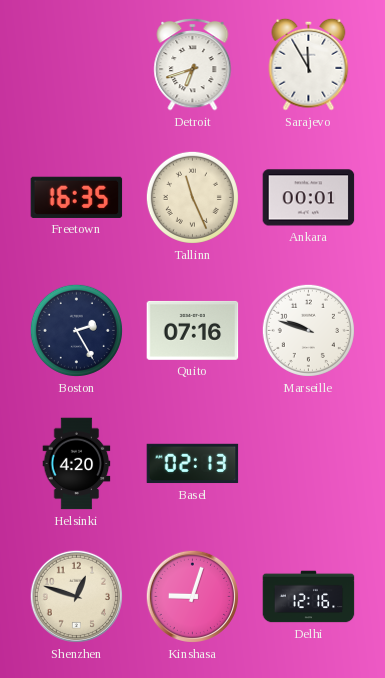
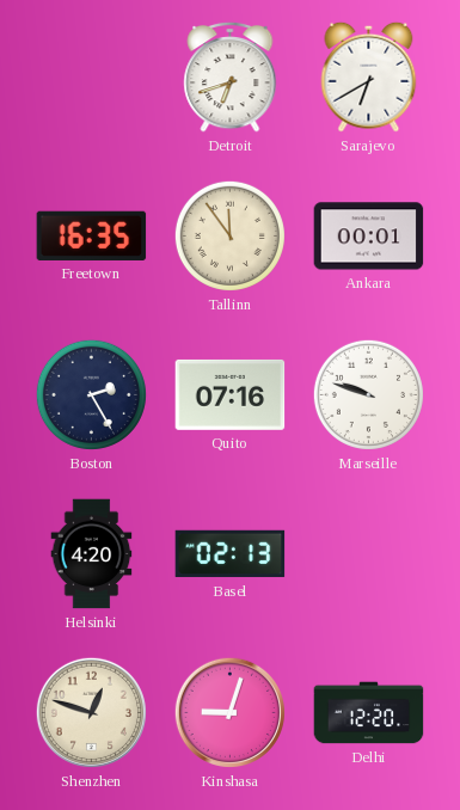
Sarajevo: 11:55 -> 6:40 (369, 76)
Tallinn: 11:26 -> 11:54 (229, 235)
Delhi: 12:16 -> 12:20 (369, 713)
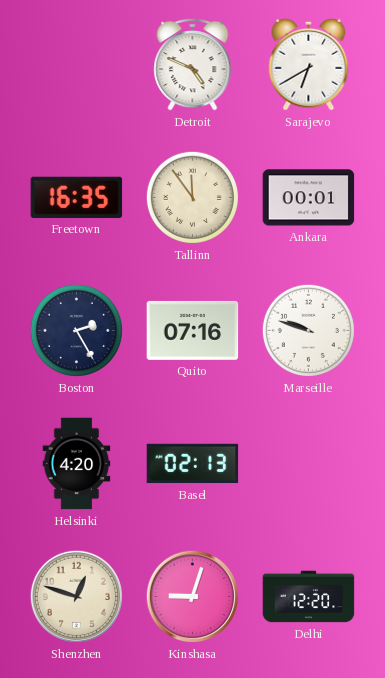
Detroit: 6:42 -> 4:49 (193, 64)
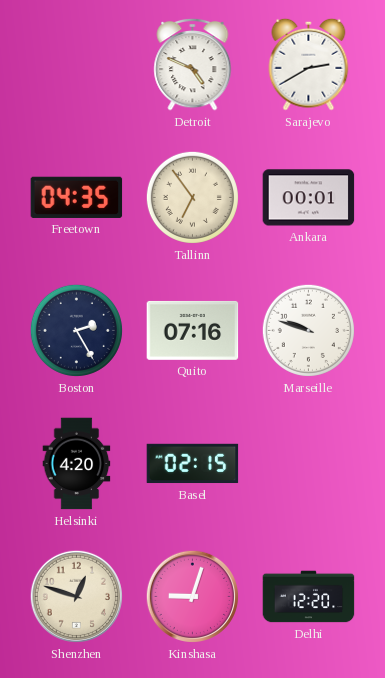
Sarajevo: 6:40 -> 2:40 (309, 64)
Freetown: 16:35 -> 04:35 (77, 197)
Tallinn: 11:54 -> 6:54 (192, 197)
Basel: 02:13 -> 02:15 (193, 464)
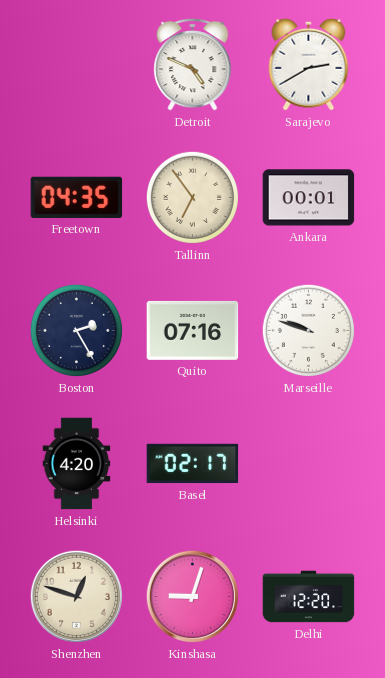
Basel: 02:15 -> 02:17 (193, 464)
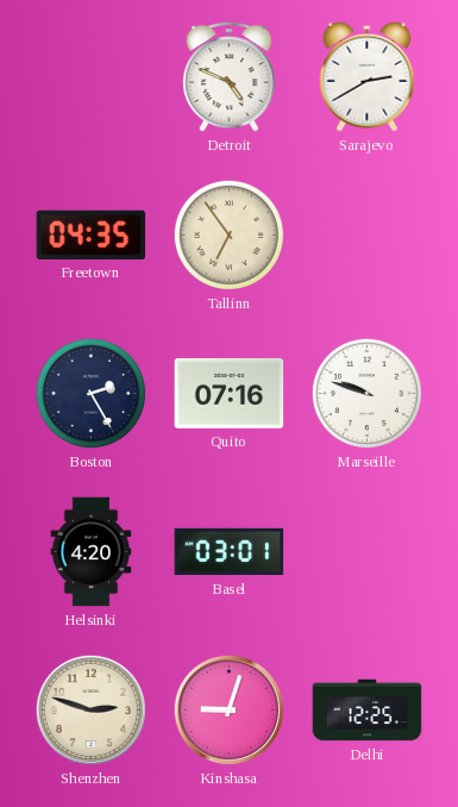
Ankara: 00:01 -> none (309, 198)
Basel: 02:17 -> 03:01 (230, 552)
Shenzhen: 12:48 -> 2:48 (90, 709)
Delhi: 12:20 -> 12:25 (368, 711)
